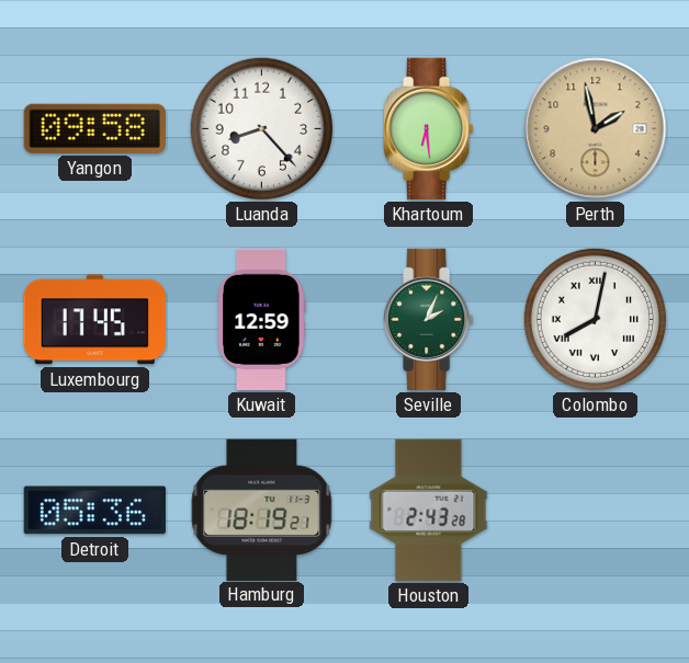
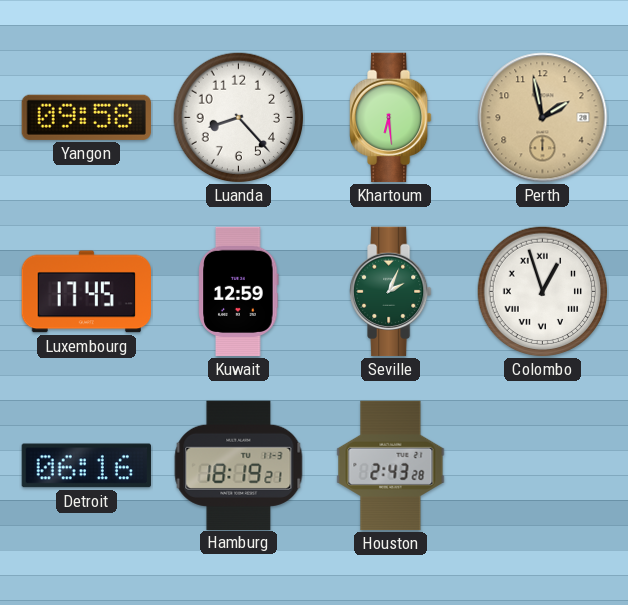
Colombo: 8:02 -> 12:57 (543, 292)
Detroit: 05:36 -> 06:16 (86, 466)
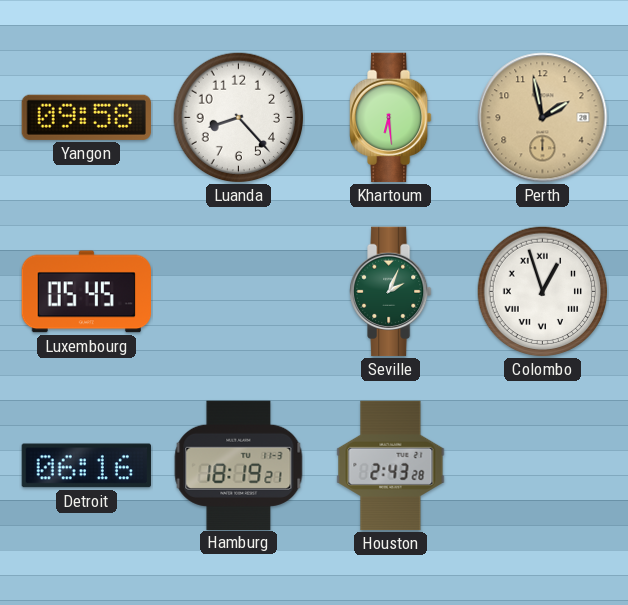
Luxembourg: 17:45 -> 05:45 (86, 292)
Kuwait: 12:59 -> none (239, 292)
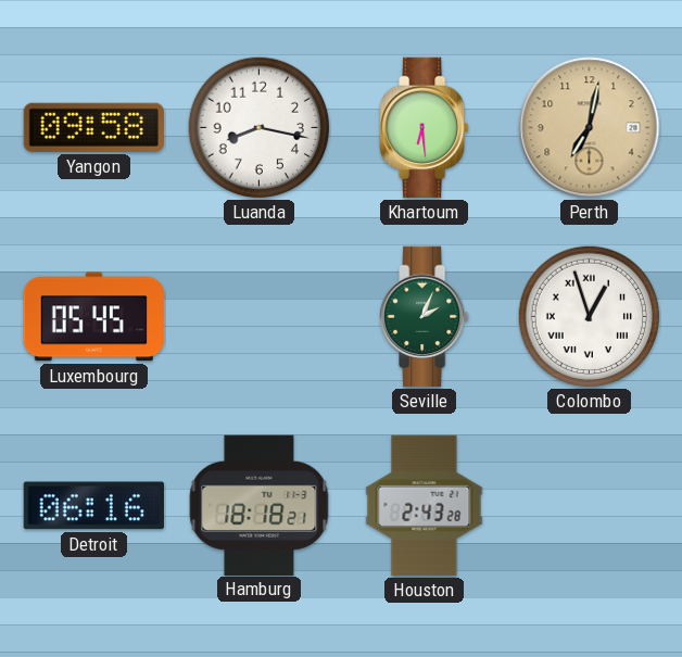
Luanda: 8:23 -> 8:17 (260, 128)
Perth: 1:58 -> 7:02 (590, 128)
Hamburg: 18:19 -> 18:18 (260, 505)
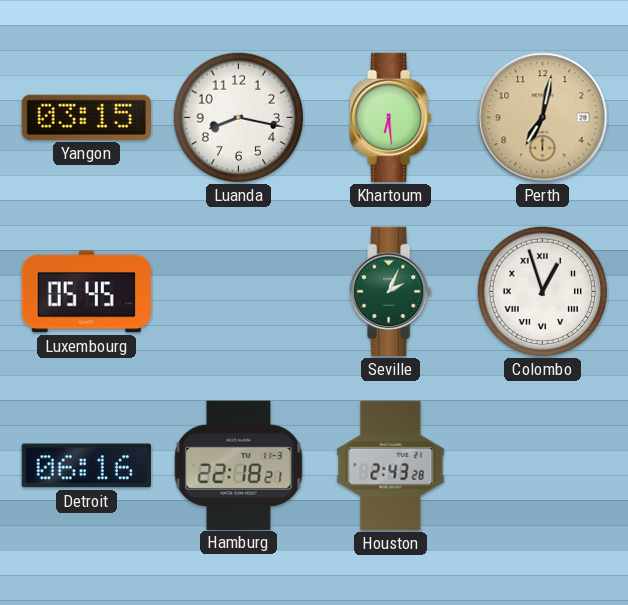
Yangon: 09:58 -> 03:15 (86, 117)
Hamburg: 18:18 -> 22:18 (239, 465)
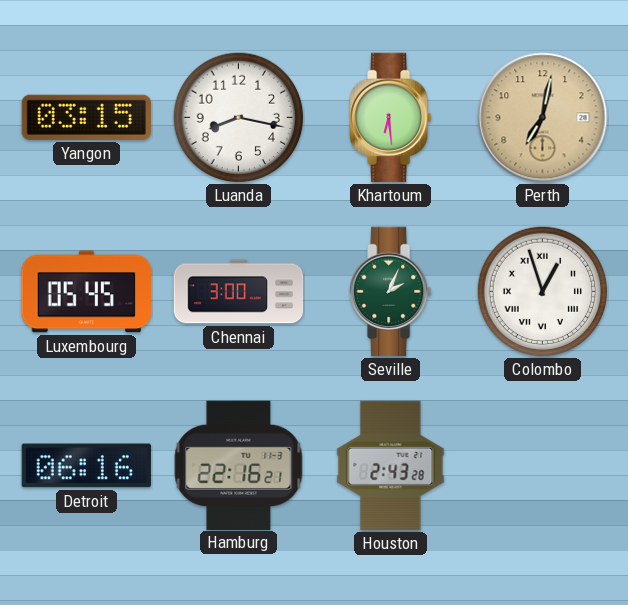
Chennai: none -> 3:00 (239, 292)
Hamburg: 22:18 -> 22:16 (239, 465)
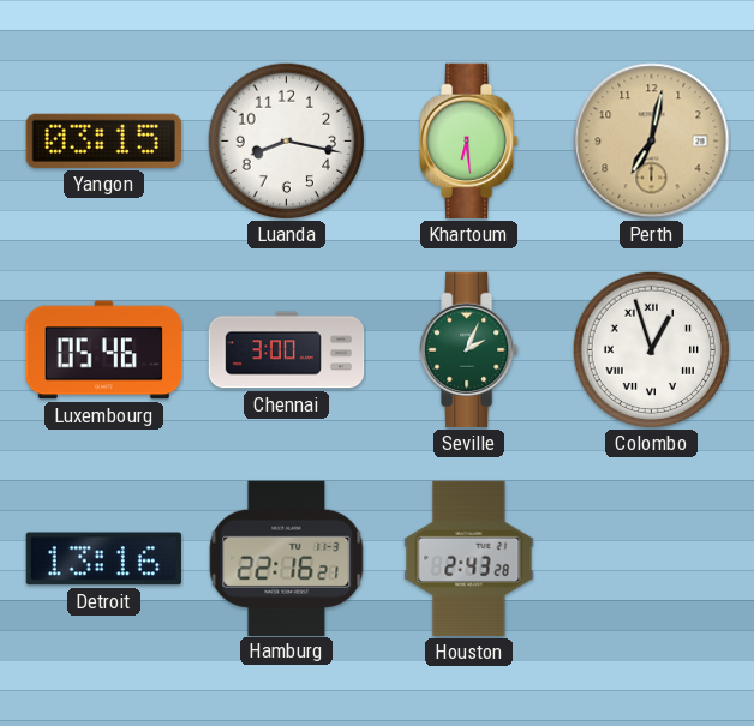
Luxembourg: 05:45 -> 05:46 (103, 350)
Detroit: 06:16 -> 13:16 (103, 559)
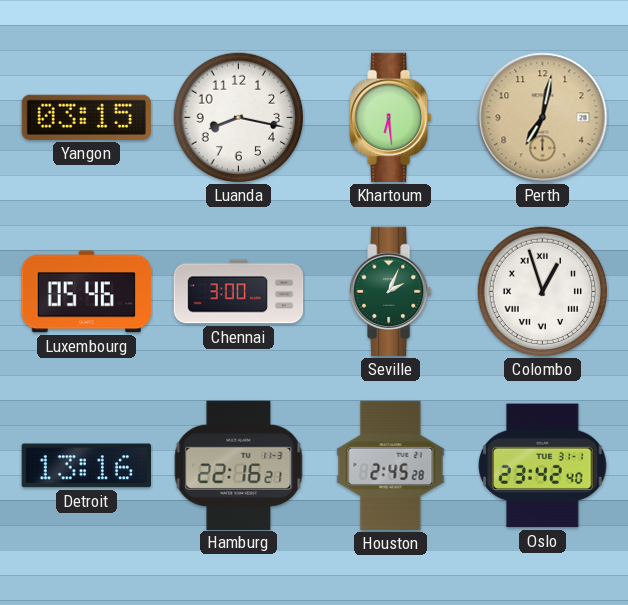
Houston: 2:43 -> 2:45 (391, 466)
Oslo: none -> 23:42 (543, 466)
